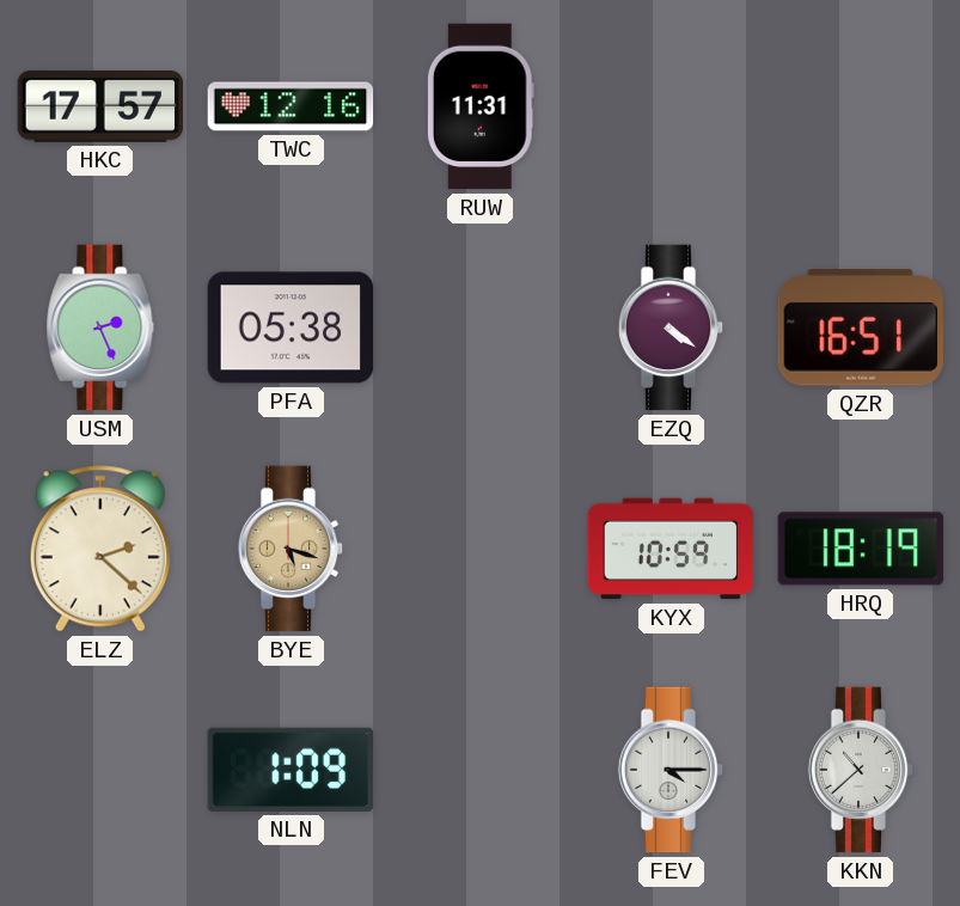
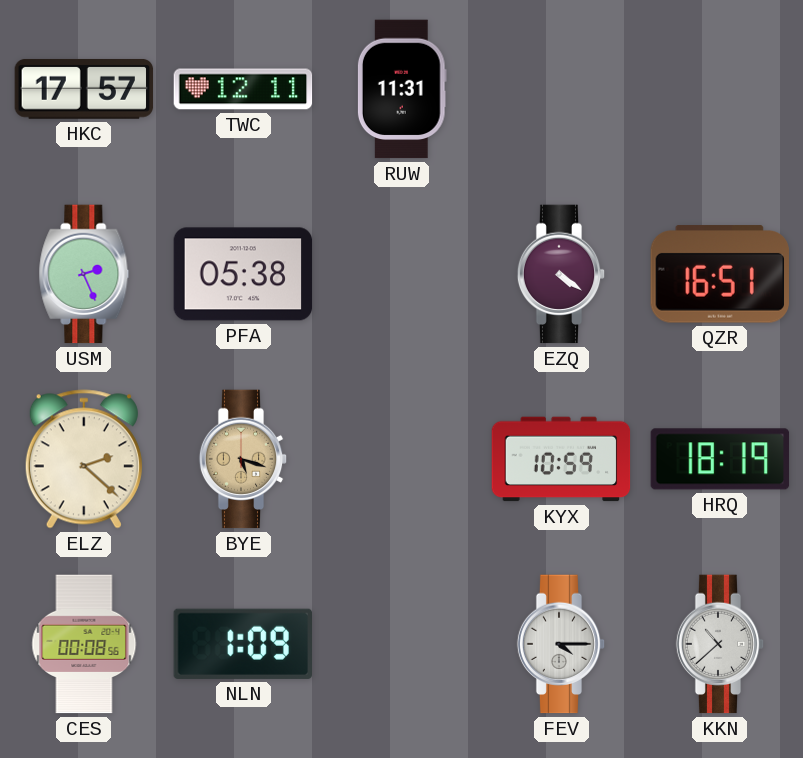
TWC: 12:16 -> 12:11 (243, 89)
CES: none -> 00:08 (84, 644)
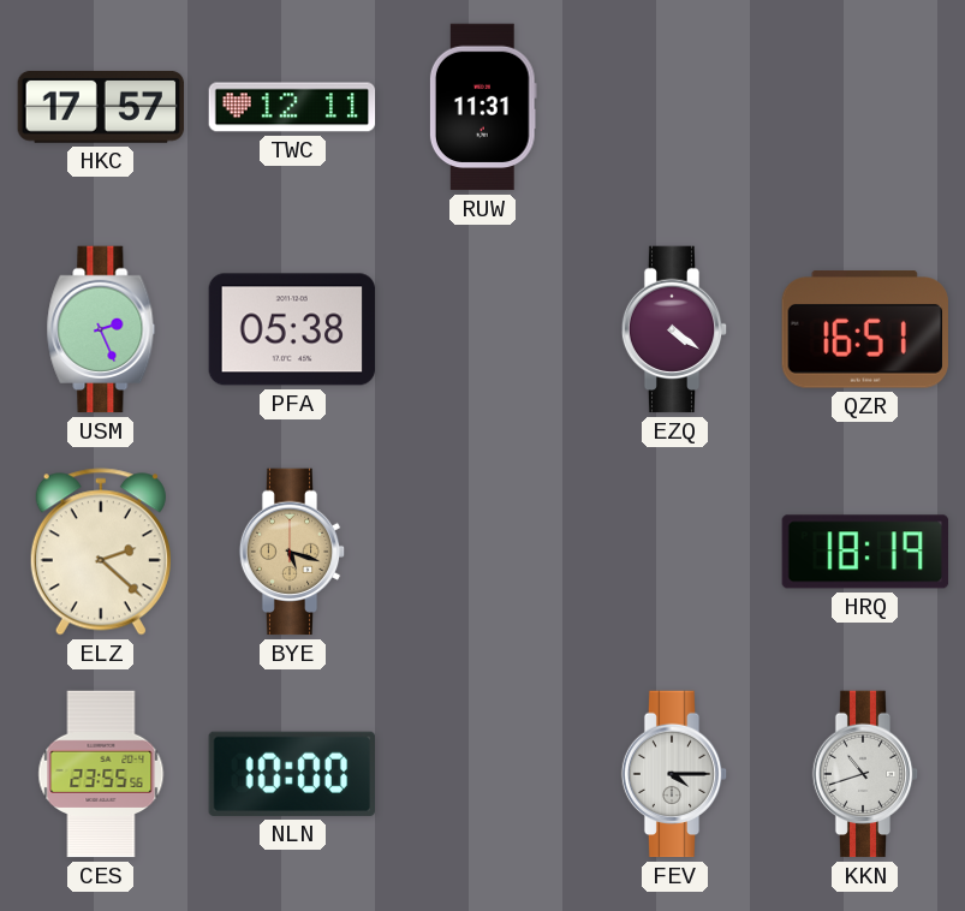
KYX: 10:59 -> none (561, 459)
CES: 00:08 -> 23:55 (101, 774)
NLN: 1:09 -> 10:00 (292, 774)
KKN: 10:38 -> 10:42 (865, 774)
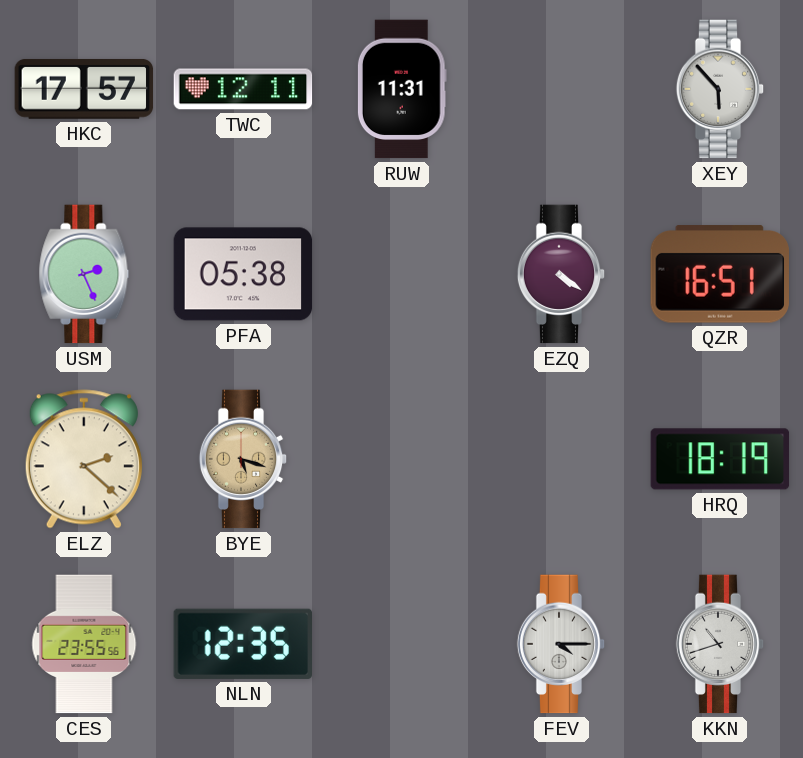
XEY: none -> 5:53 (720, 89)
NLN: 10:00 -> 12:35 (243, 644)
